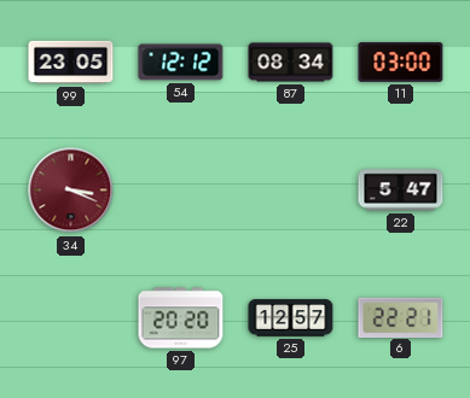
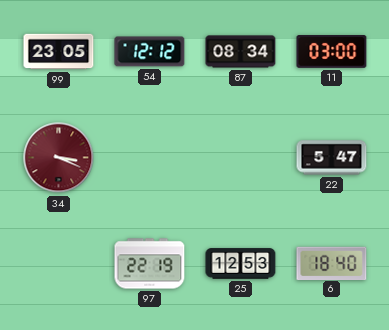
97: 20:20 -> 22:19 (150, 264)
25: 12:57 -> 12:53 (241, 264)
6: 22:21 -> 18:40 (332, 263)
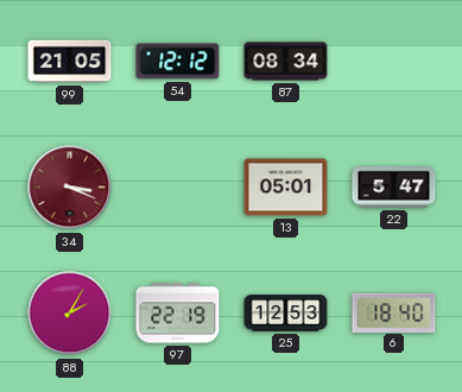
99: 23:05 -> 21:05 (70, 62)
11: 03:00 -> none (332, 52)
13: none -> 05:01 (286, 188)
88: none -> 2:05 (70, 314)
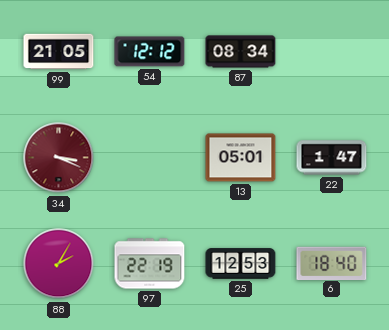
22: 5:47 -> 1:47 (332, 158)
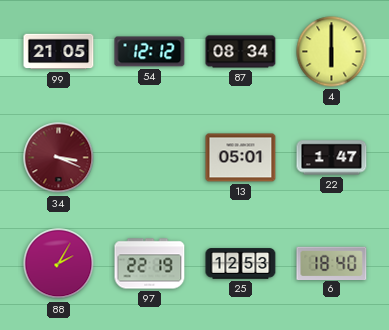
4: none -> 6:00 (332, 52)
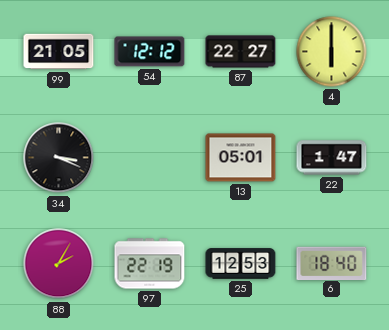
87: 08:34 -> 22:27 (241, 52)
34 dial: burgundy -> black (59, 158)
